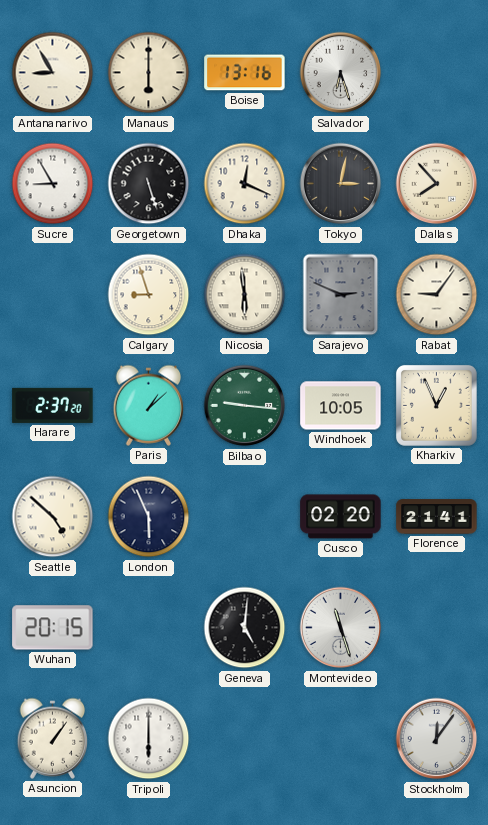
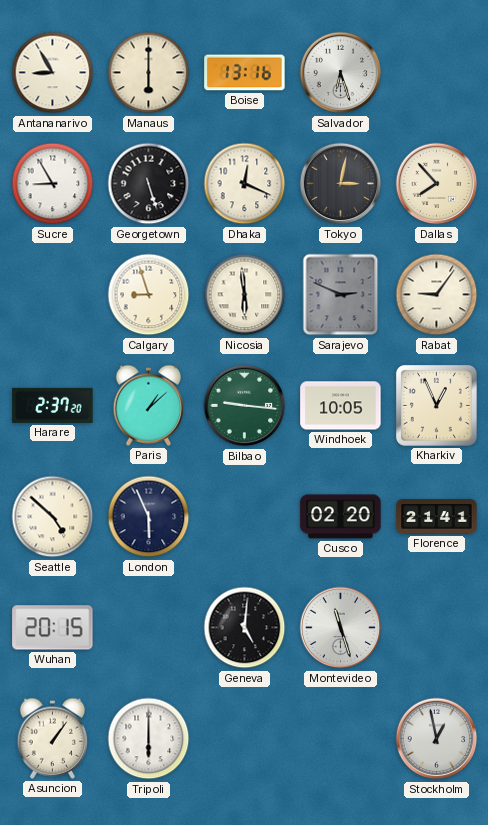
Stockholm: 12:06 -> 12:58 (437, 739)
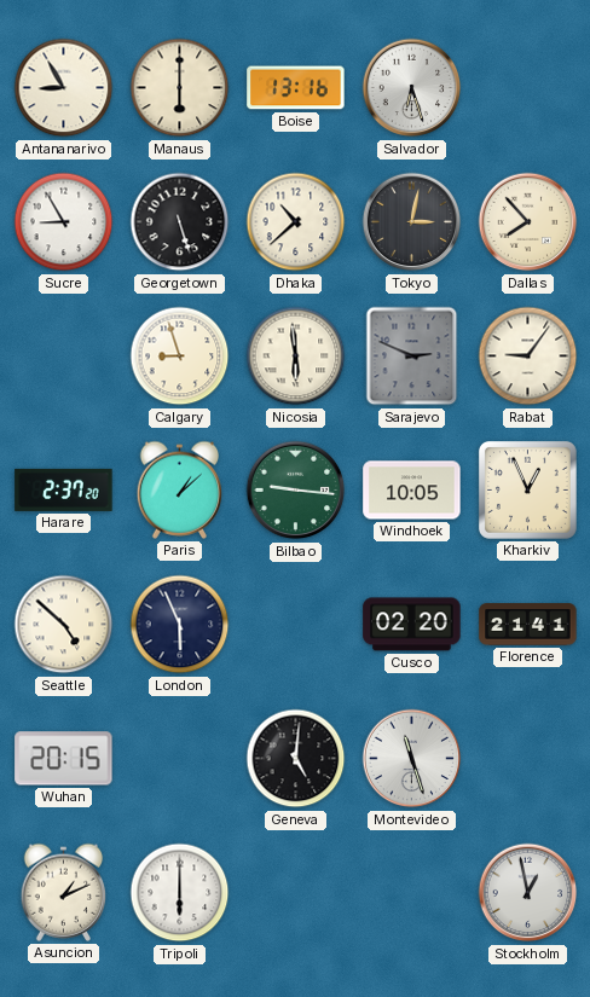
Dhaka: 12:19 -> 10:38 (296, 222)
Asuncion: 1:06 -> 1:11 (64, 892)
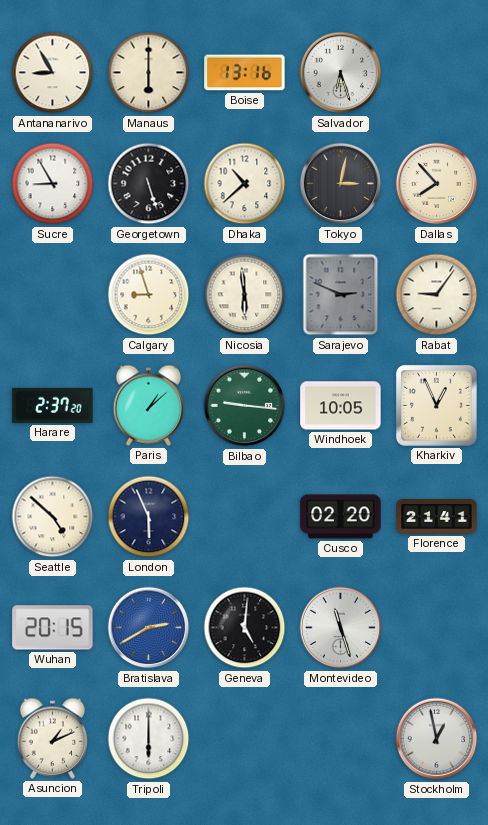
Bratislava: none -> 2:40 (149, 628)
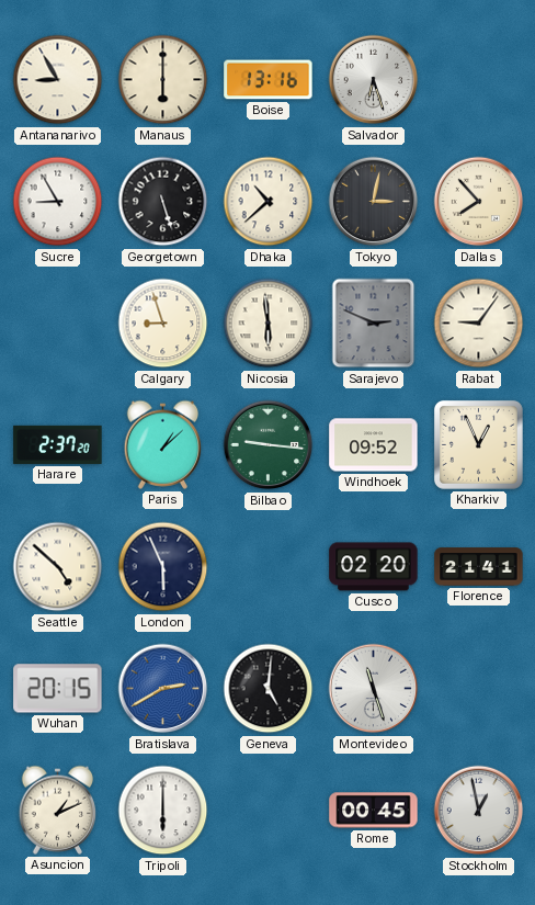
Windhoek: 10:05 -> 09:52 (374, 445)
Rome: none -> 00:45 (374, 811)
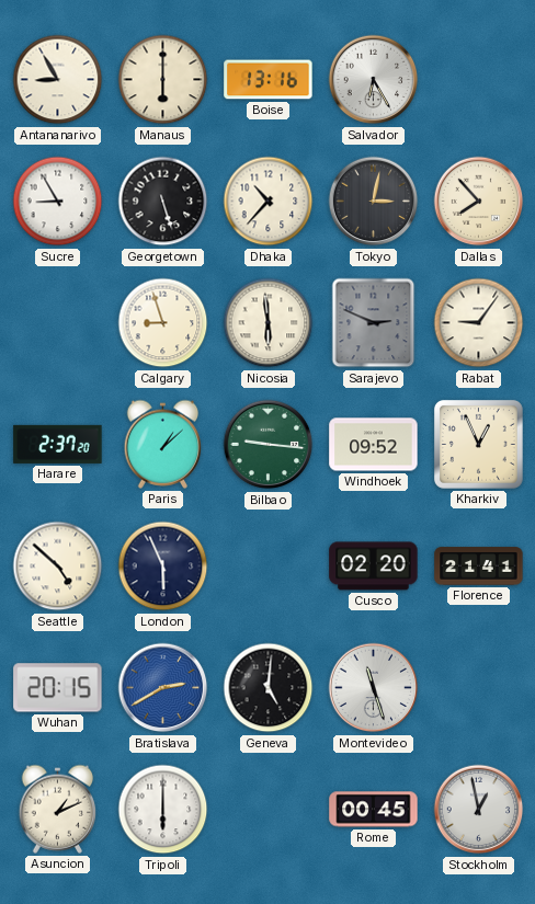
Salvador: 6:27 -> 6:25 (374, 80)
Dhaka: 10:38 -> 10:37 (269, 202)
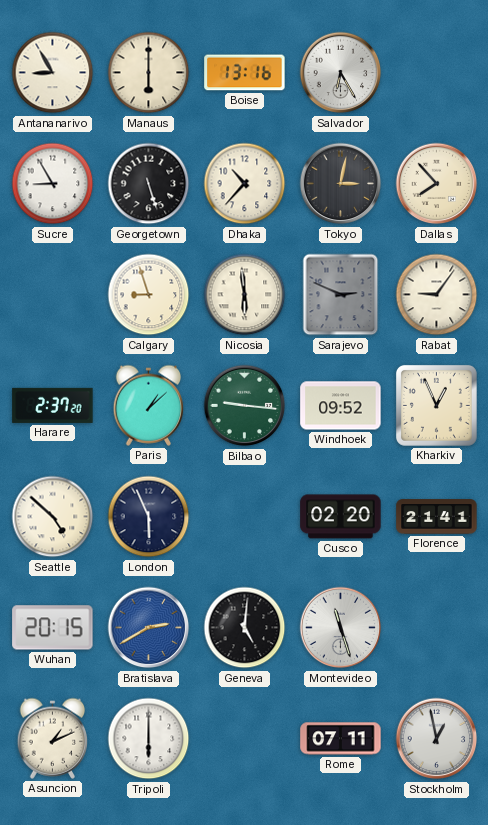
Rome: 00:45 -> 07:11 (341, 739)
